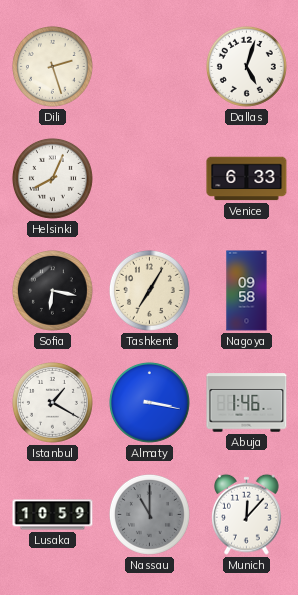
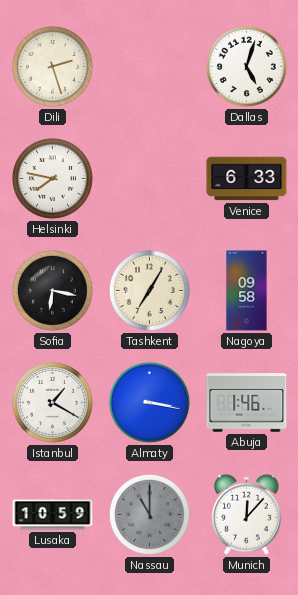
Helsinki: 8:04 -> 7:47 (52, 178)
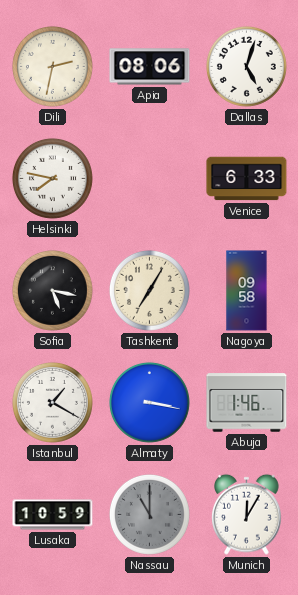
Dili: 2:27 -> 2:32 (52, 66)
Apia: none -> 08:06 (150, 67)
Sofia: 6:17 -> 5:17 (52, 290)
Munich: 12:07 -> 12:05 (247, 514)
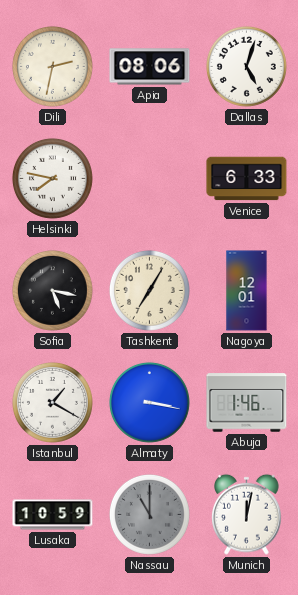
Nagoya: 09:58 -> 12:01 (247, 291)
Munich: 12:05 -> 12:02 (247, 514)
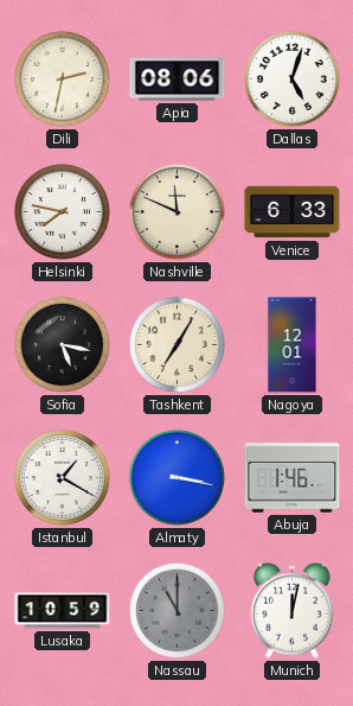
Nashville: none -> 11:49 (176, 211)
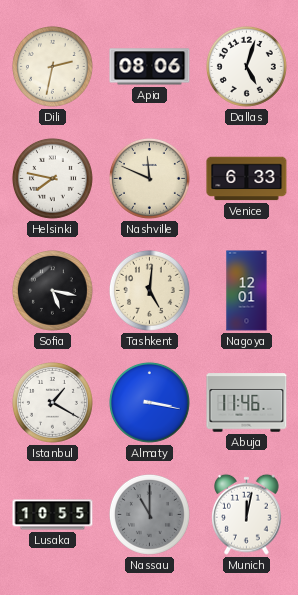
Tashkent: 7:05 -> 5:01 (149, 290)
Abuja: 1:46 -> 11:46 (247, 403)
Lusaka: 10:59 -> 10:55 (53, 515)
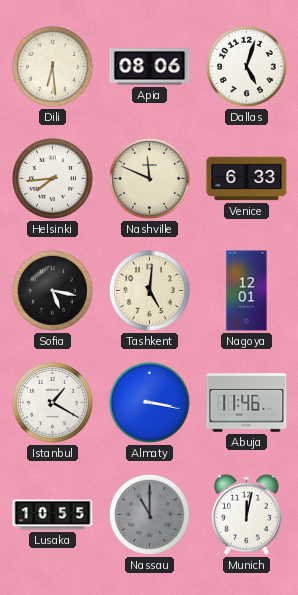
Dili: 2:32 -> 6:29 (52, 66)
Helsinki: 7:47 -> 7:44 (52, 178)
